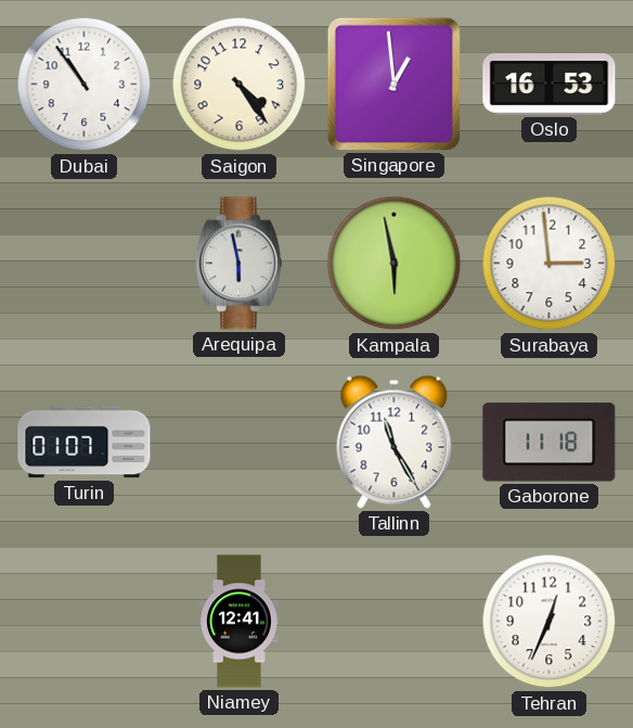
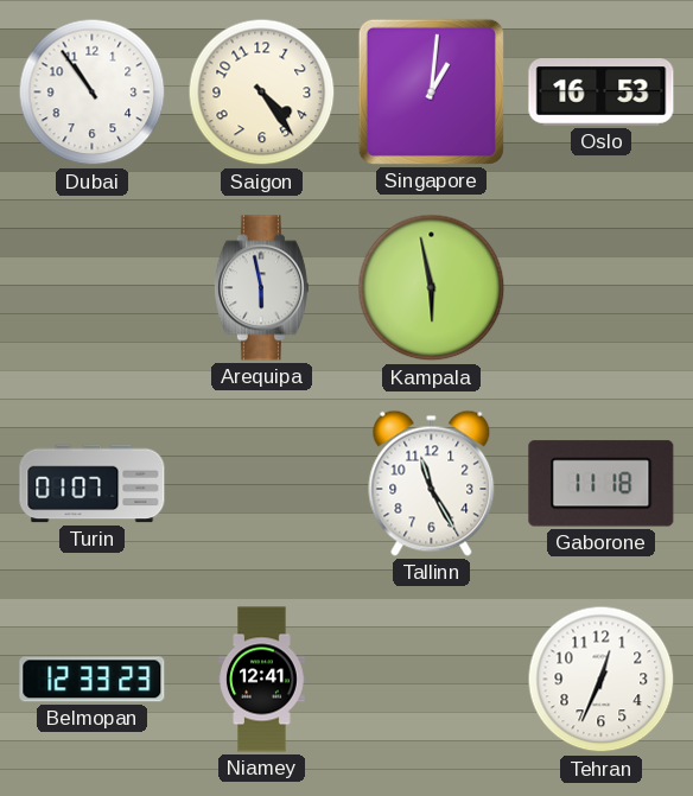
Singapore: 12:59 -> 1:01 (431, 91)
Surabaya: 2:59 -> none (550, 264)
Belmopan: none -> 12:33 (93, 680)
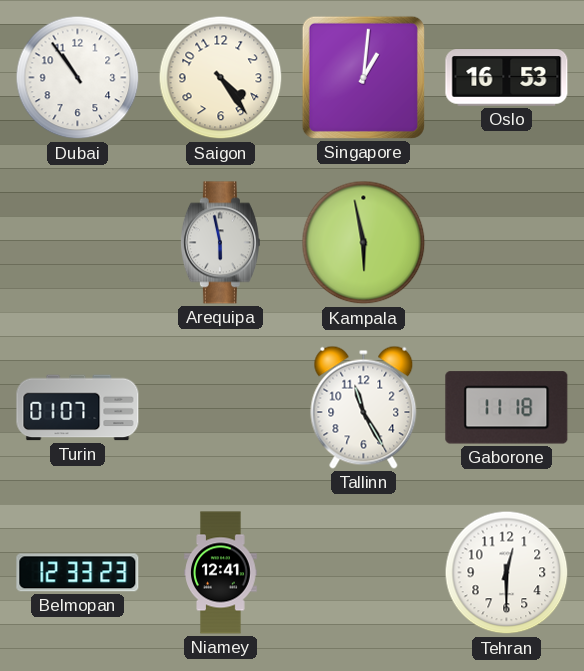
Tehran: 12:34 -> 12:30 (507, 573)
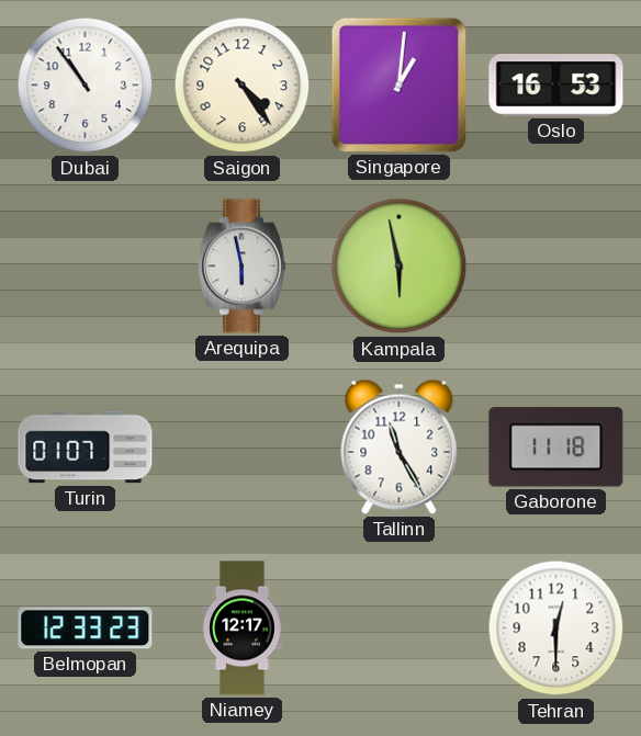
Niamey: 12:41 -> 12:17 (243, 629)
